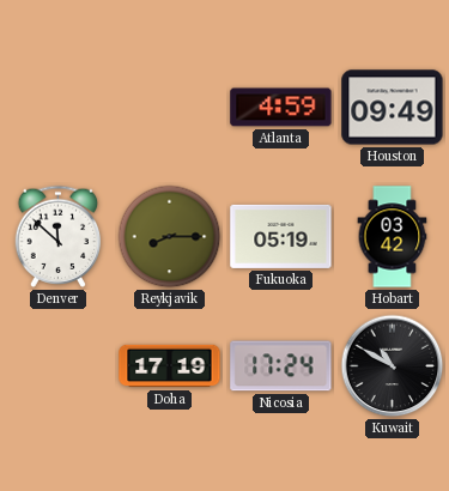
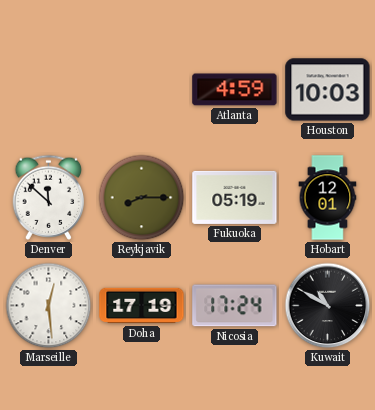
Houston: 09:49 -> 10:03 (328, 90)
Hobart: 03:42 -> 12:01 (328, 198)
Marseille: none -> 12:29 (49, 306)
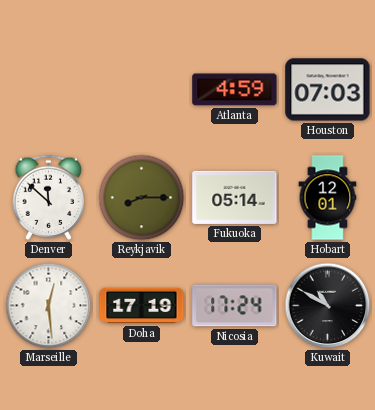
Houston: 10:03 -> 07:03 (328, 90)
Fukuoka: 05:19 -> 05:14 (235, 197)
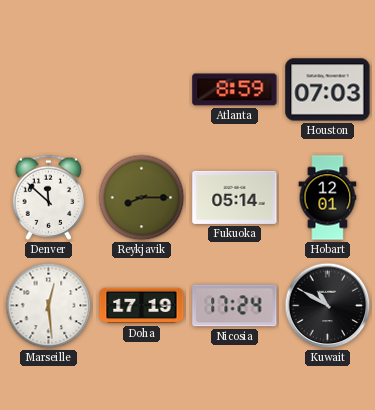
Atlanta: 4:59 -> 8:59 (235, 90)
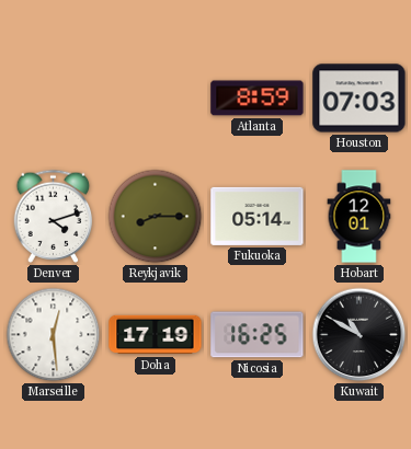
Denver: 11:52 -> 4:12 (54, 216)
Nicosia: 17:24 -> 16:25 (258, 335)
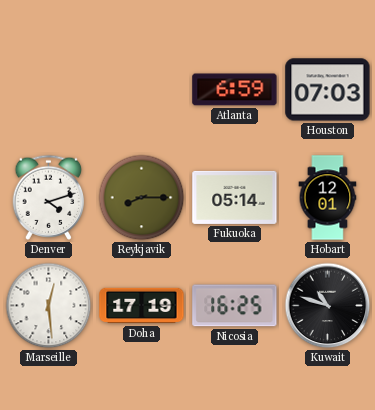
Atlanta: 8:59 -> 6:59 (235, 90)
Kuwait: 10:50 -> 10:48 (328, 306)
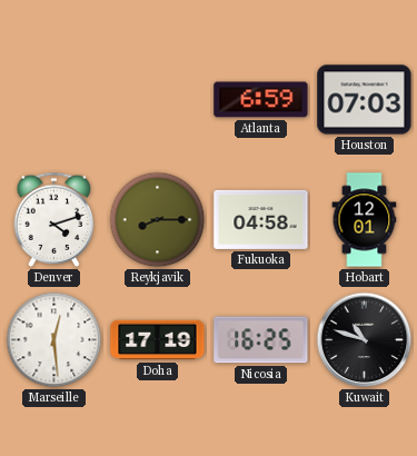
Fukuoka: 05:14 -> 04:58 (261, 219)
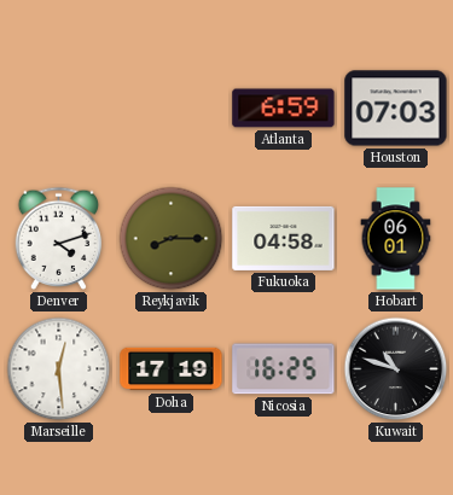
Hobart: 12:01 -> 06:01 (396, 239)
